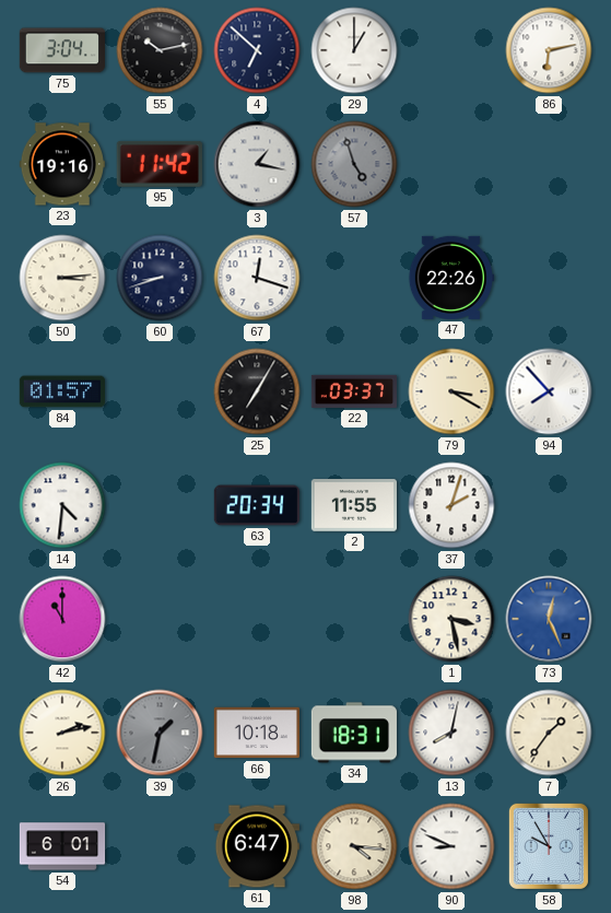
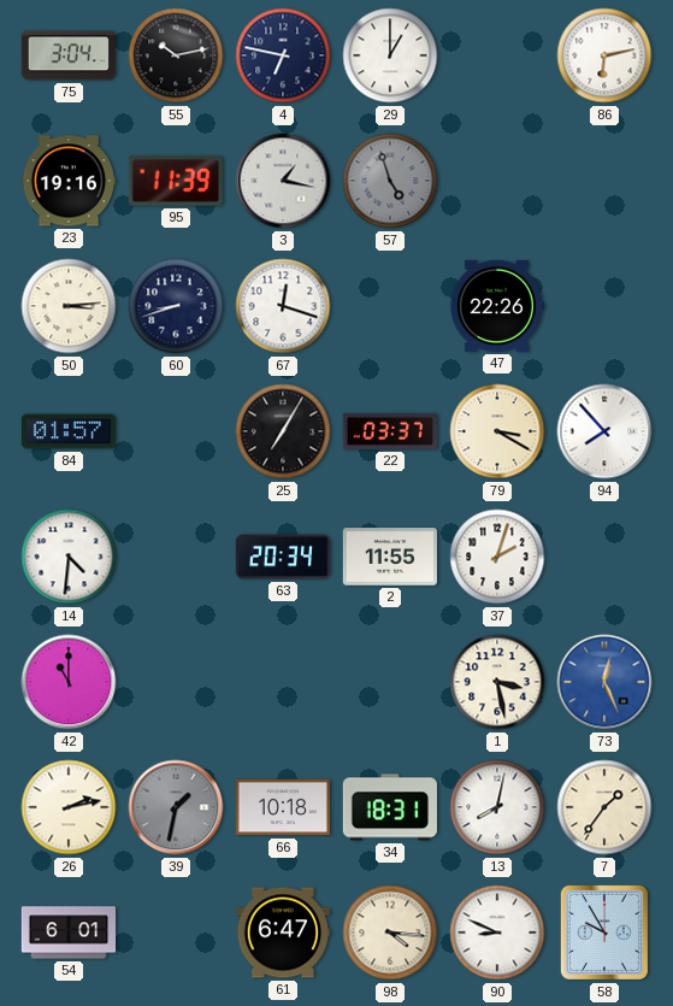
4: 6:52 -> 6:47 (283, 55)
95: 11:42 -> 11:39 (176, 181)
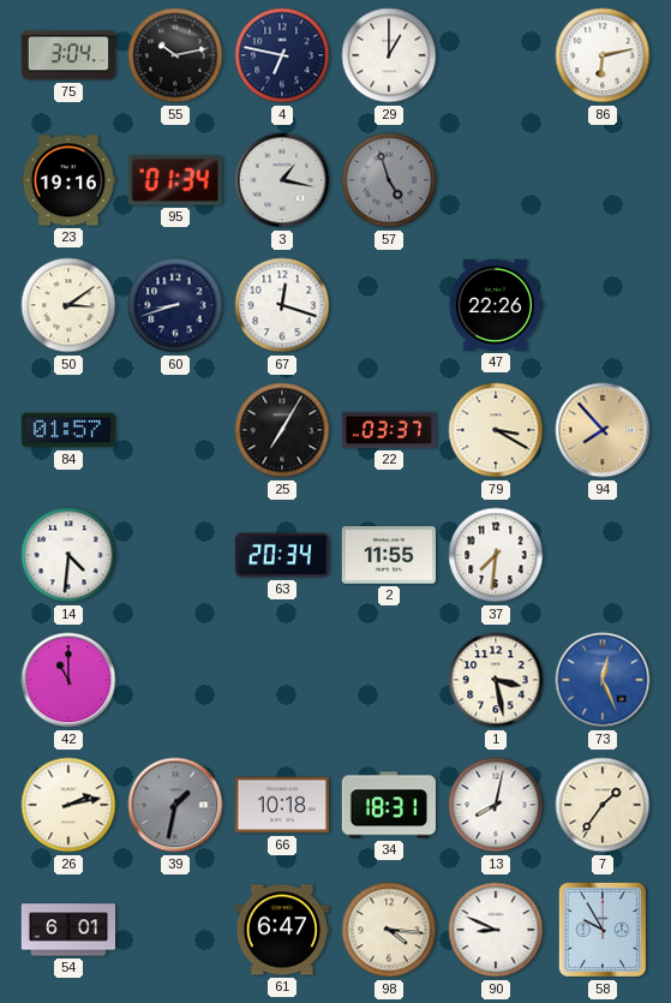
95: 11:39 -> 01:34 (175, 180)
50: 3:14 -> 3:09 (68, 305)
94 dial: white -> champagne (603, 430)
37: 2:03 -> 7:31 (496, 555)
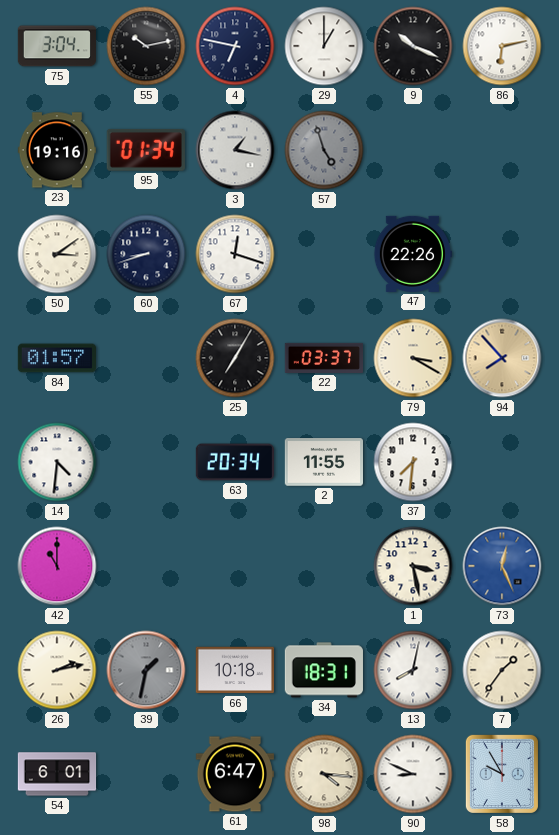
9: none -> 10:19 (413, 46)
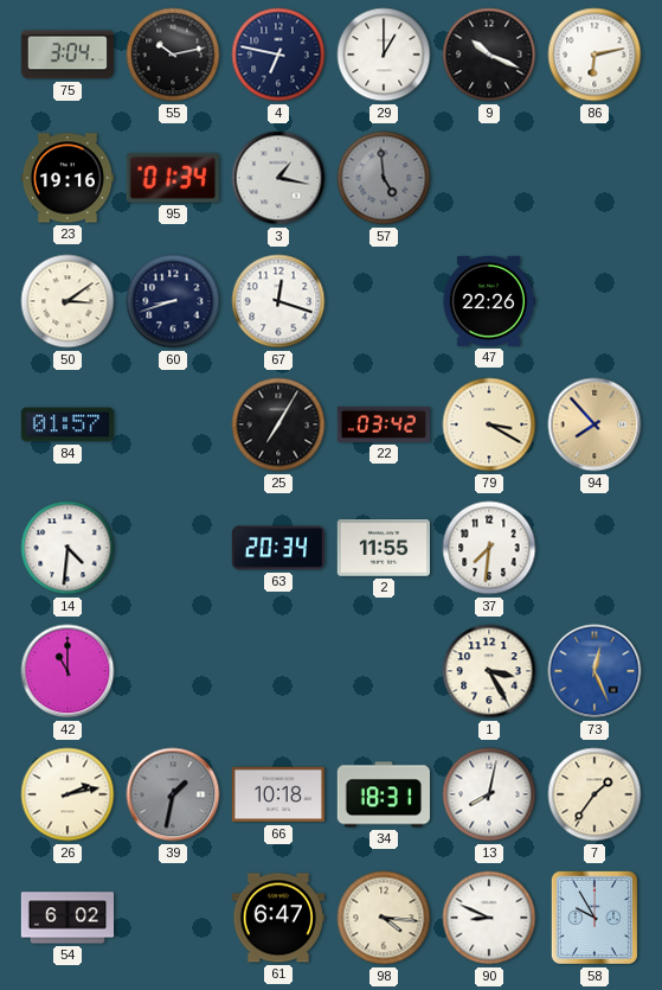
57: 4:57 -> 4:59 (384, 178)
22: 03:37 -> 03:42 (383, 424)
1: 3:28 -> 3:25 (489, 671)
54: 6:01 -> 6:02 (68, 918)
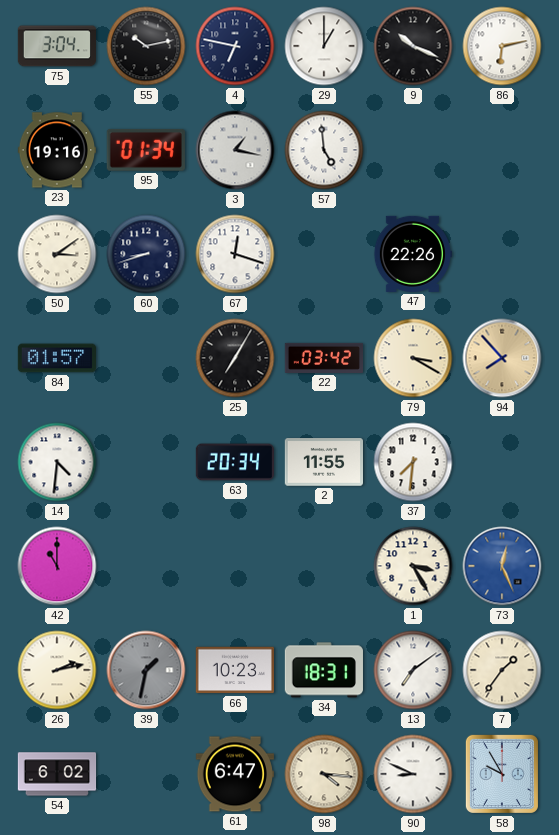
57 dial: grey -> white (324, 150)
66: 10:18 -> 10:23 (234, 670)
13: 8:02 -> 7:09 (413, 670)
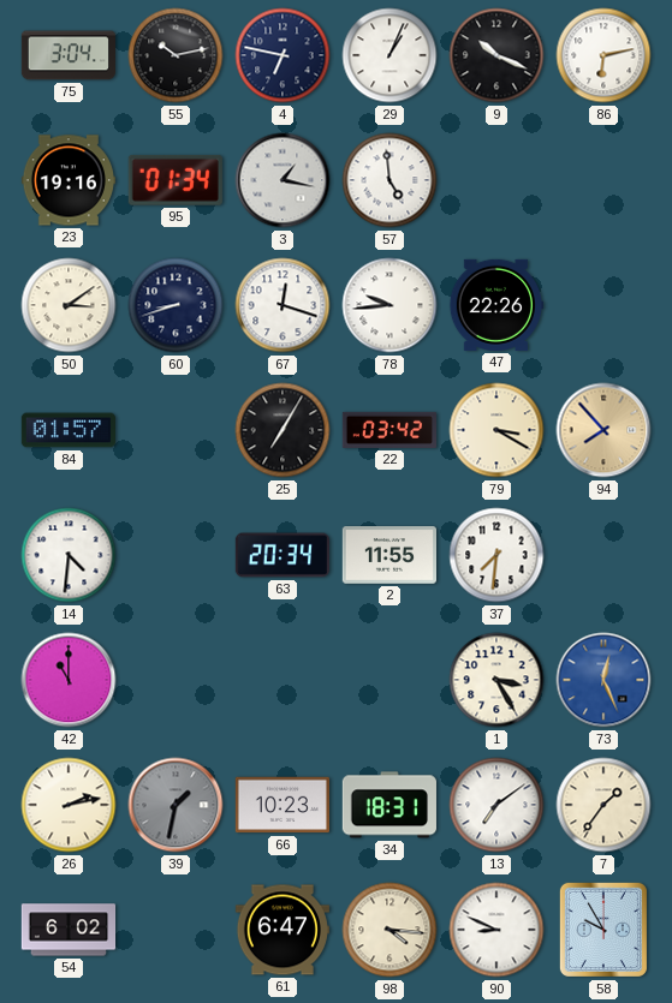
29: 1:00 -> 1:04 (389, 55)
78: none -> 9:44 (389, 305)
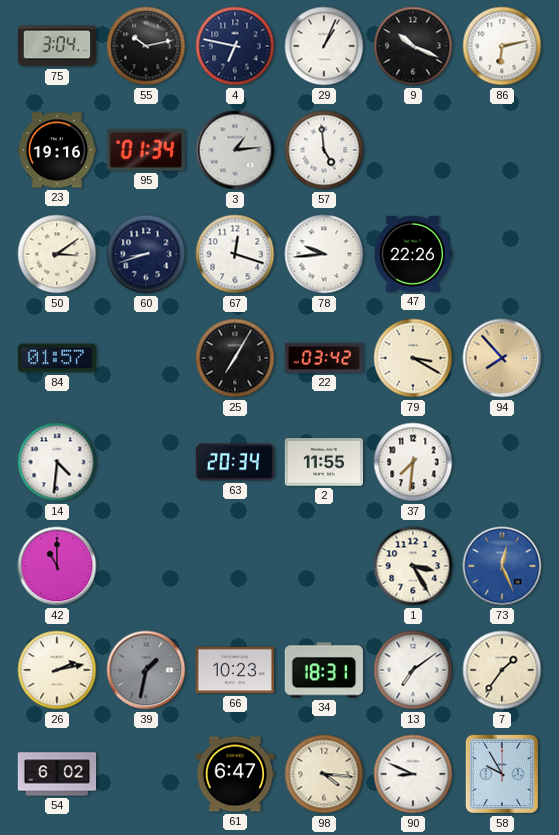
3: 1:17 -> 1:14 (235, 150)
